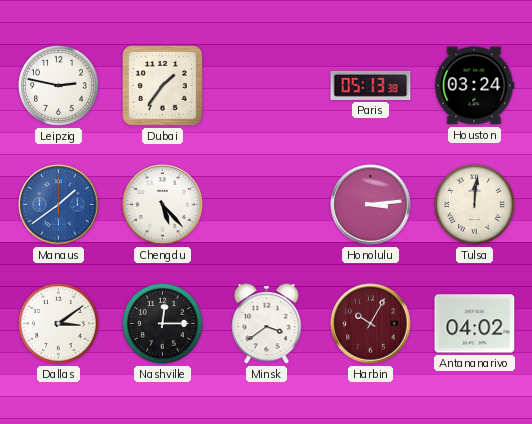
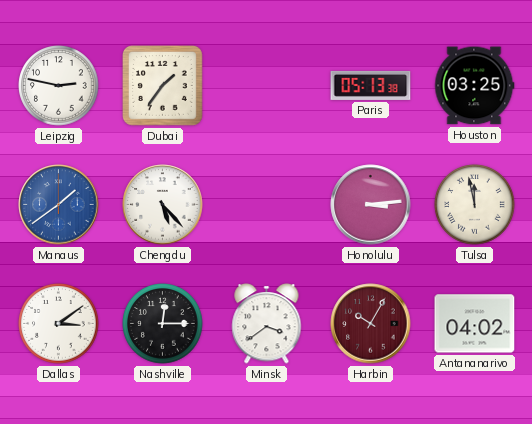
Houston: 03:24 -> 03:25 (475, 86)
Tulsa: 12:01 -> 11:58 (475, 205)
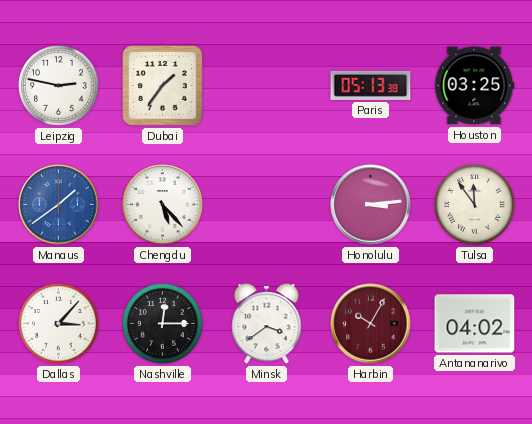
Tulsa: 11:58 -> 11:54 (475, 205)
Dallas: 3:09 -> 3:07 (59, 324)
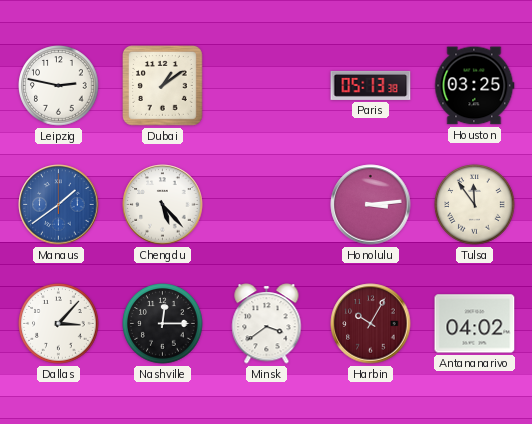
Dubai: 1:36 -> 1:09 (163, 86)
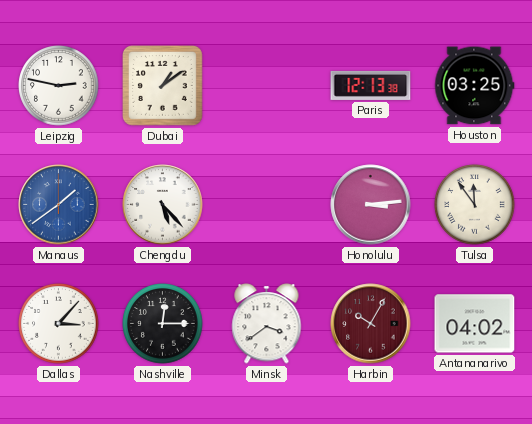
Paris: 05:13 -> 12:13 (371, 85)
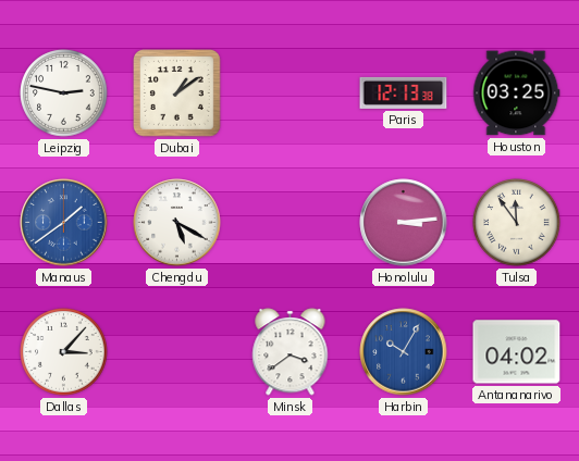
Chengdu: 5:23 -> 5:20 (177, 223)
Nashville: 12:15 -> none (163, 324)
Harbin dial: burgundy -> blue (404, 352)
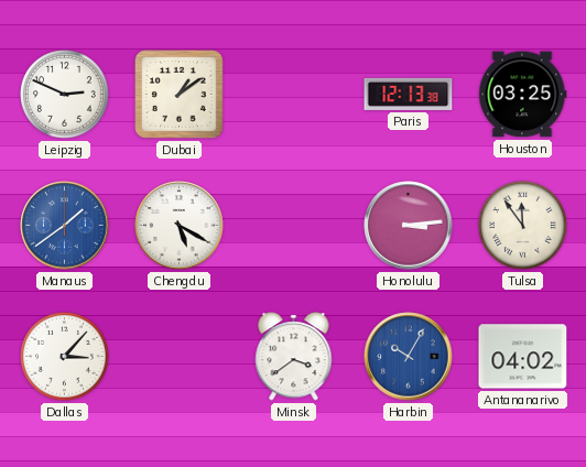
Leipzig: 2:47 -> 2:49 (65, 95)
